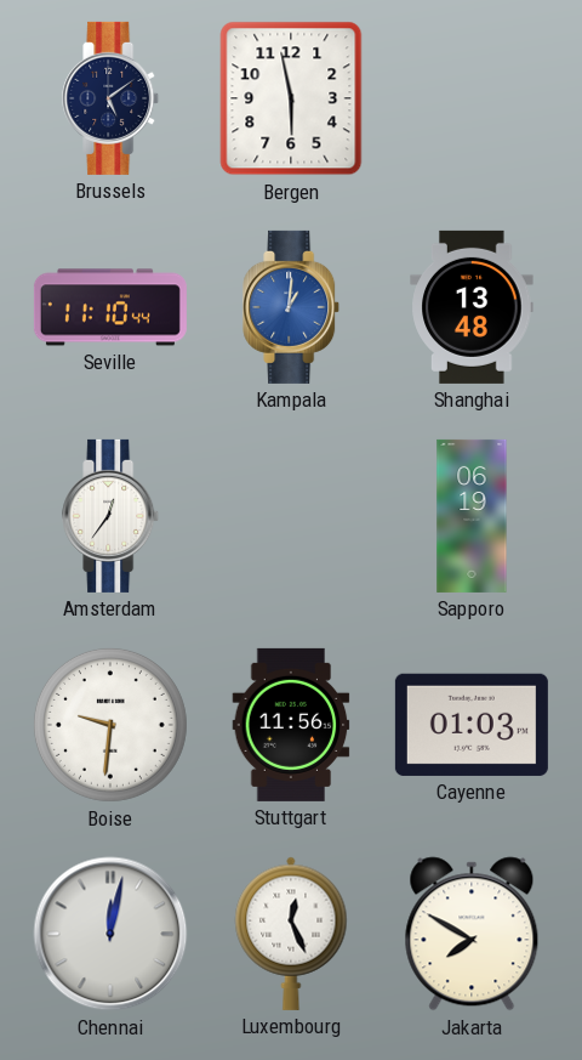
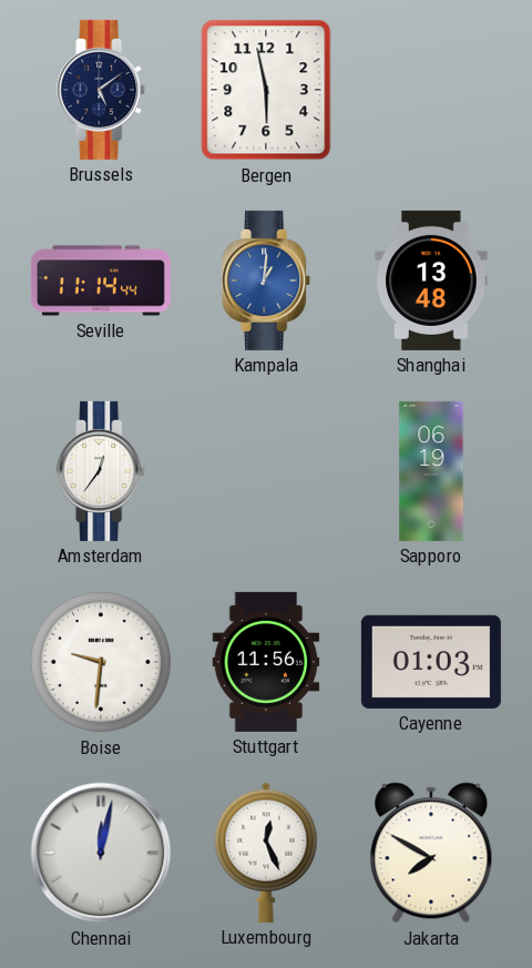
Seville: 11:10 -> 11:14 (101, 281)
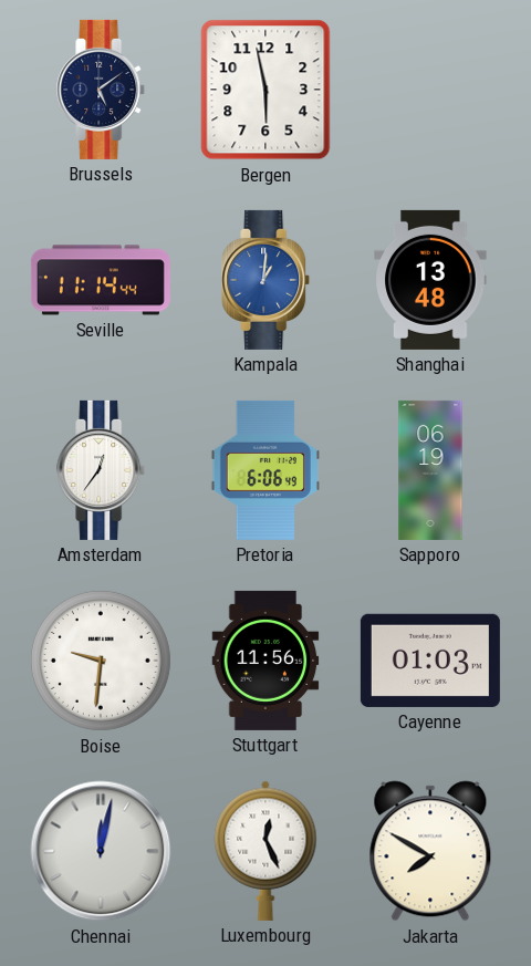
Pretoria: none -> 6:06 (265, 470)
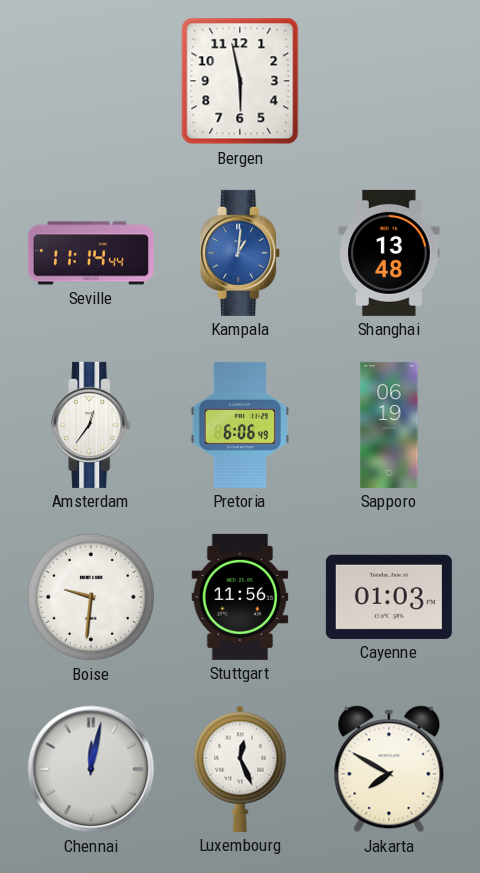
Brussels: 5:09 -> none (102, 90)
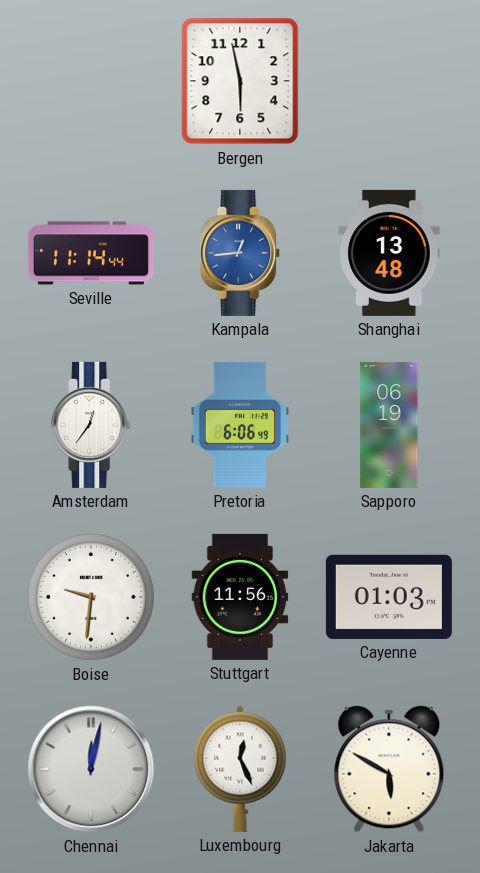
Kampala: 1:01 -> 12:44 (241, 253)
Jakarta: 7:50 -> 5:50 (389, 769)
